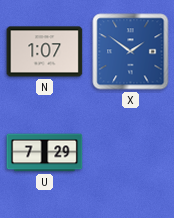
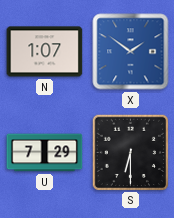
S: none -> 6:30 (130, 152)
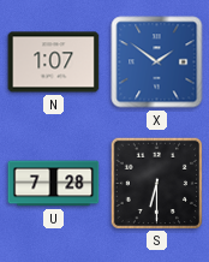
U: 7:29 -> 7:28 (54, 184)
